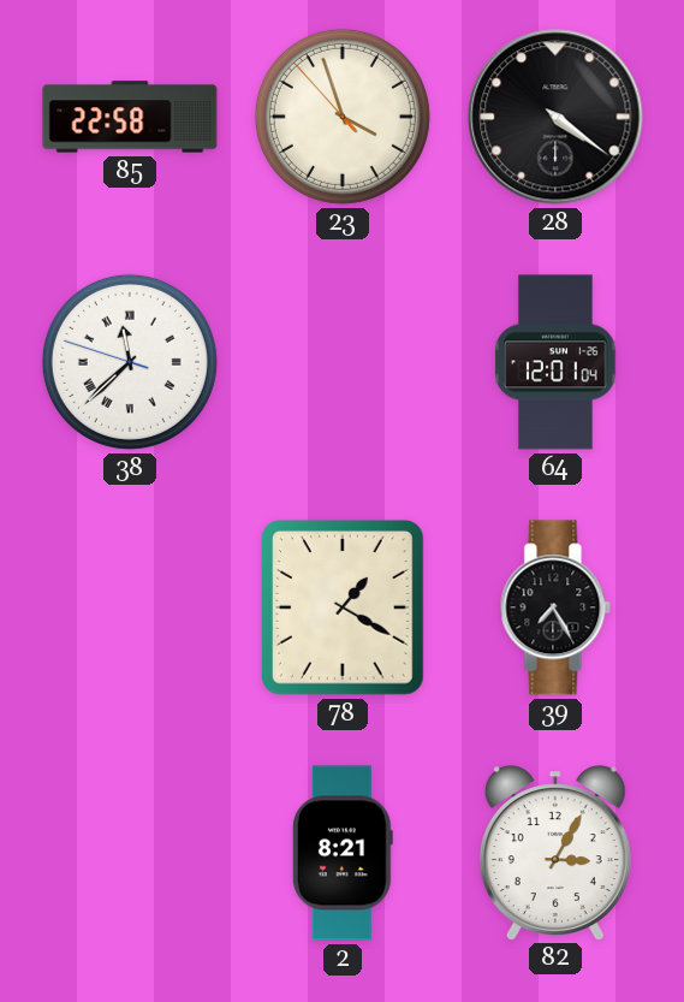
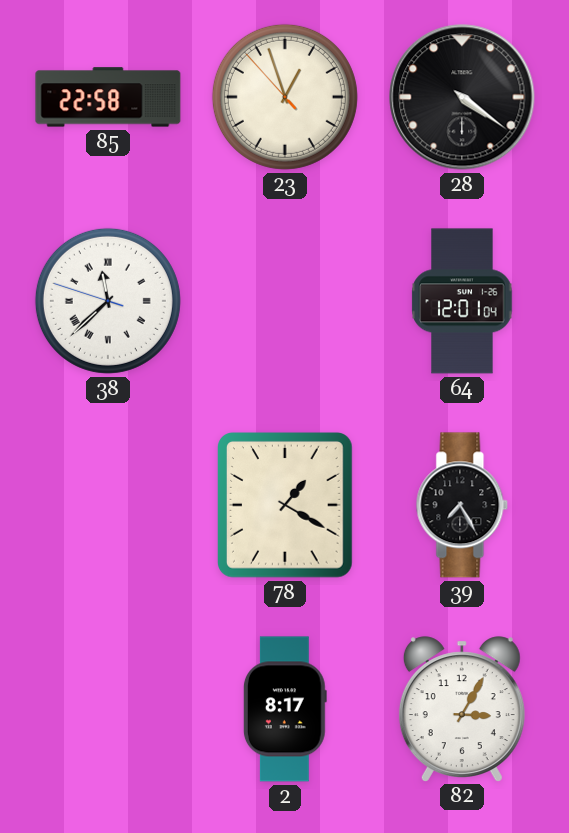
23: 3:56 -> 12:56 (285, 97)
2: 8:21 -> 8:17 (285, 709)
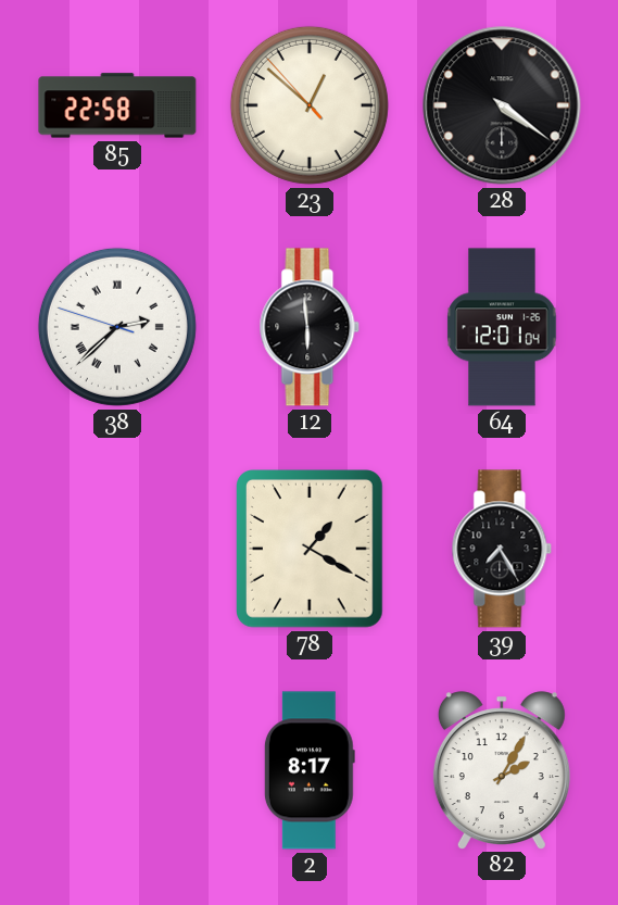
23: 12:56 -> 12:51 (310, 105)
38: 11:37 -> 2:37 (117, 327)
12: none -> 5:59 (310, 327)
82: 3:05 -> 2:05 (502, 770)
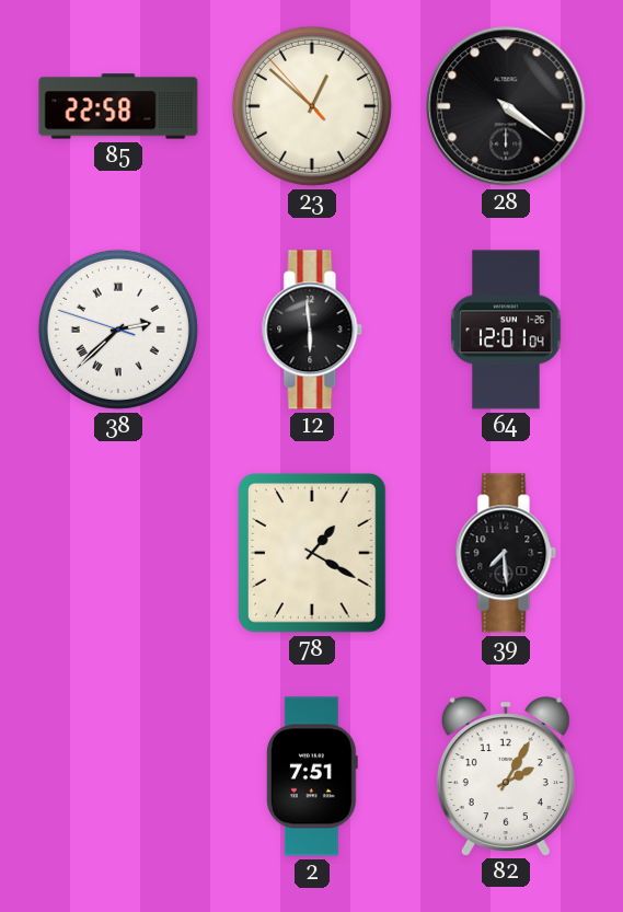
39: 7:25 -> 7:29 (506, 553)
2: 8:17 -> 7:51 (312, 776)
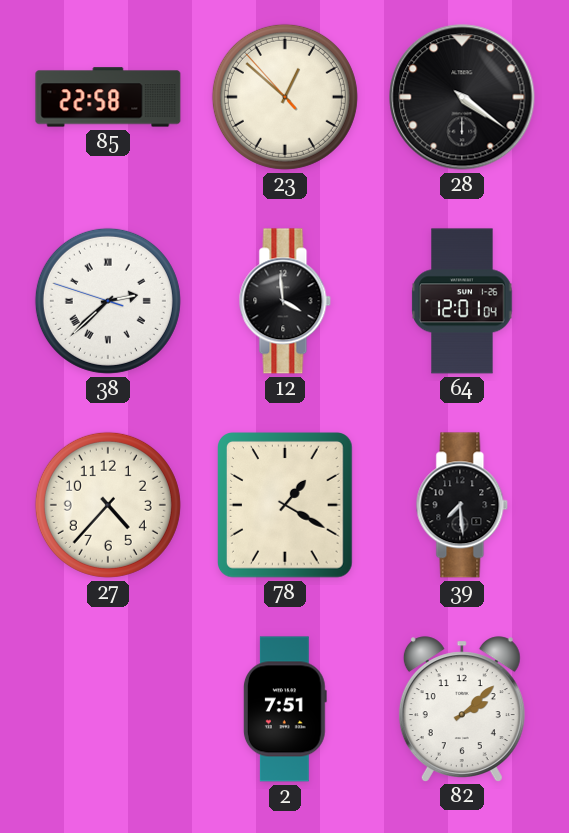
12: 5:59 -> 3:59 (285, 301)
27: none -> 4:37 (108, 505)
82: 2:05 -> 2:08 (462, 709)
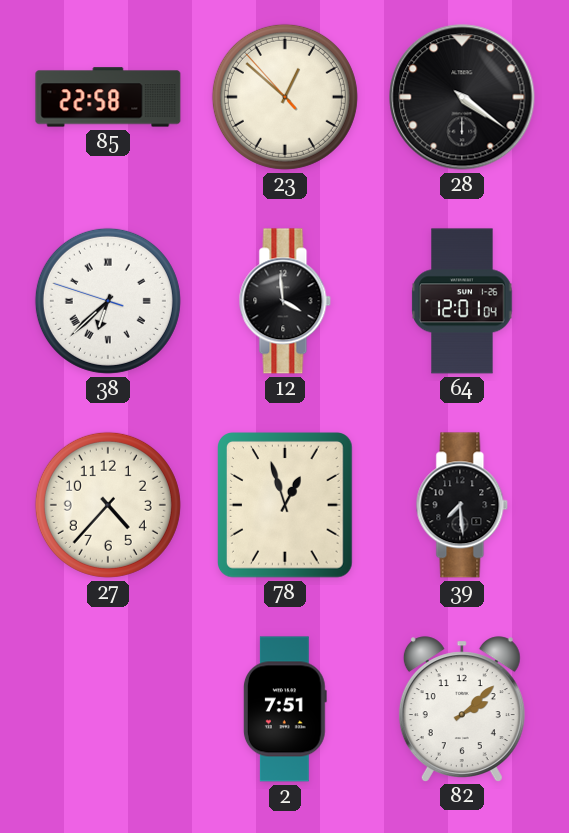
38: 2:37 -> 6:37 (108, 301)
78: 1:20 -> 12:57 (286, 506)
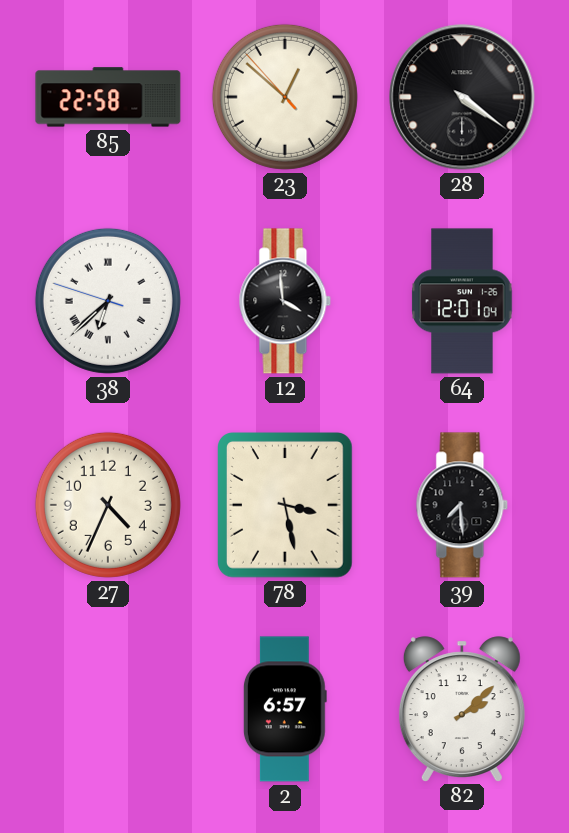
27: 4:37 -> 4:34 (108, 505)
78: 12:57 -> 3:28 (286, 506)
2: 7:51 -> 6:57 (285, 709)
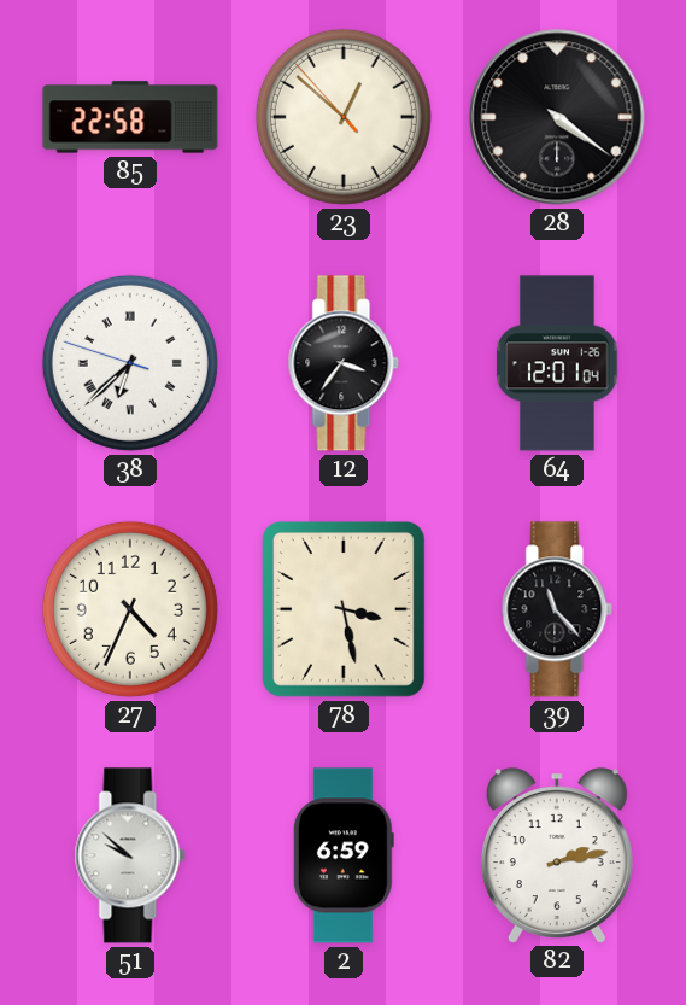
12: 3:59 -> 3:36 (344, 363)
39: 7:29 -> 11:23 (557, 609)
51: none -> 9:52 (130, 855)
2: 6:57 -> 6:59 (344, 855)
82: 2:08 -> 2:13 (557, 855)
